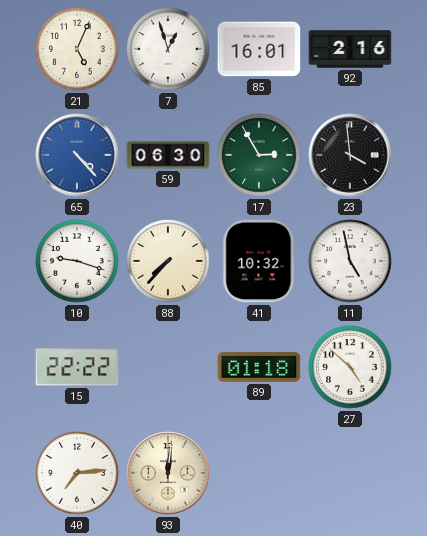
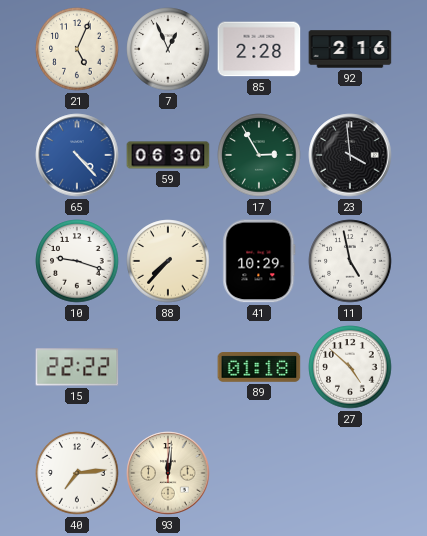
7: 12:57 -> 12:56 (168, 49)
85: 16:01 -> 2:28 (259, 49)
41: 10:32 -> 10:29 (259, 261)
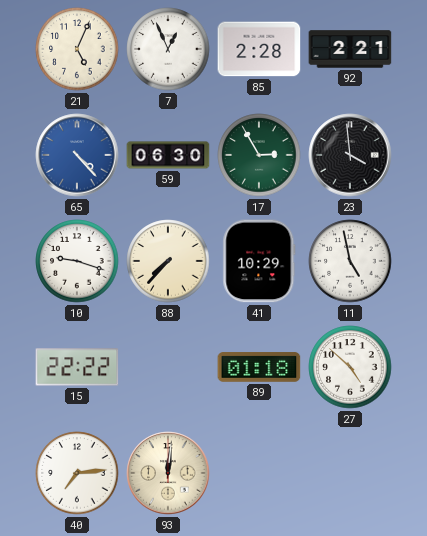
92: 2:16 -> 2:21 (350, 49)
